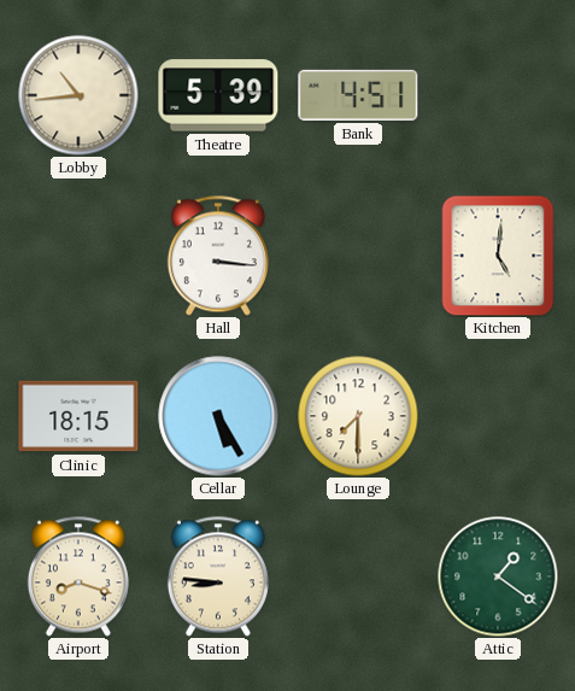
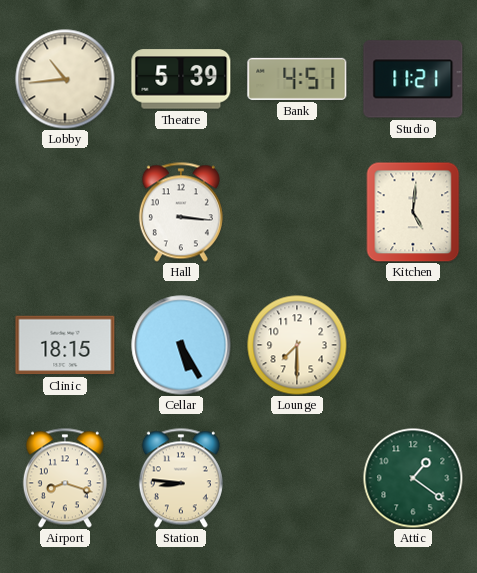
Studio: none -> 11:21 (413, 79)
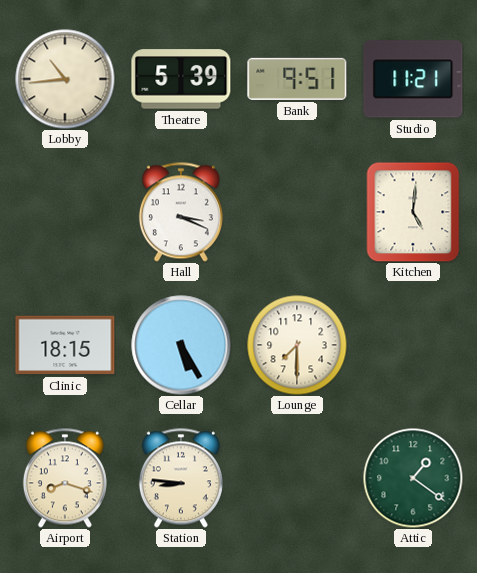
Bank: 4:51 -> 9:51 (297, 79)
Hall: 3:16 -> 3:19 (181, 212)
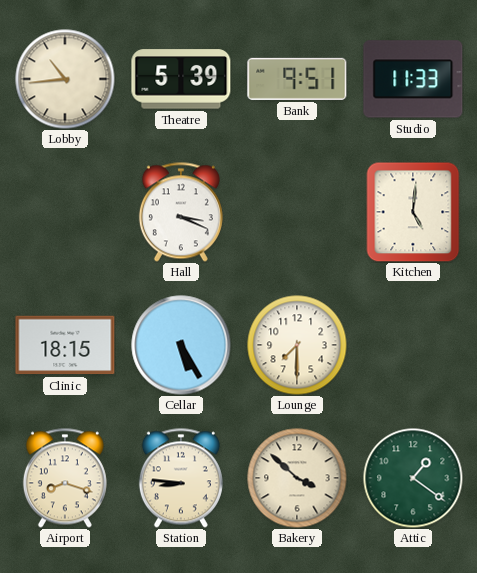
Studio: 11:21 -> 11:33 (413, 79)
Bakery: none -> 3:52 (297, 478)
